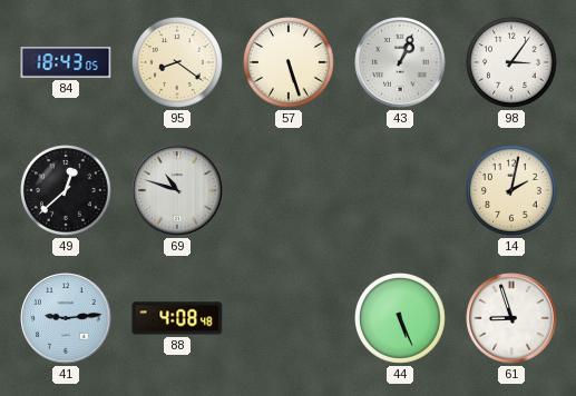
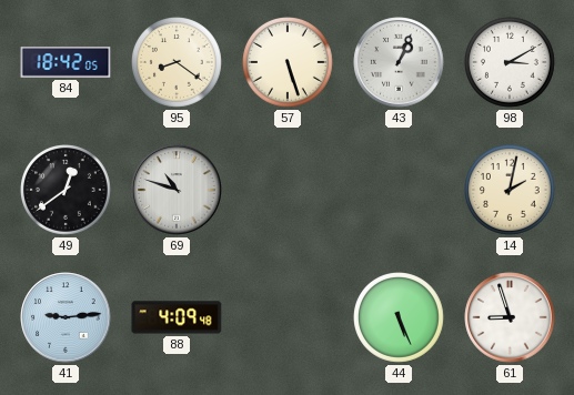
84: 18:43 -> 18:42 (66, 63)
98: 3:06 -> 3:10 (511, 63)
49: 12:38 -> 12:39 (67, 191)
88: 4:08 -> 4:09 (177, 317)
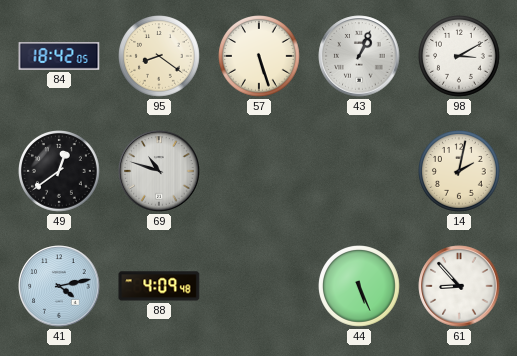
41: 9:14 -> 4:13 (59, 286)
61: 8:57 -> 8:53 (459, 286)
